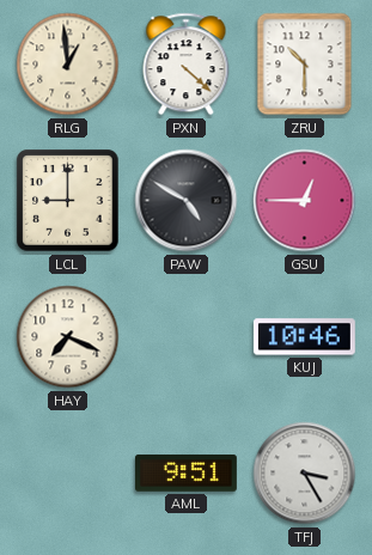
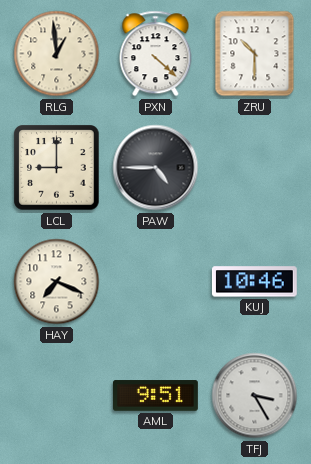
PAW: 4:50 -> 4:45 (156, 168)
GSU: 12:45 -> none (305, 201)
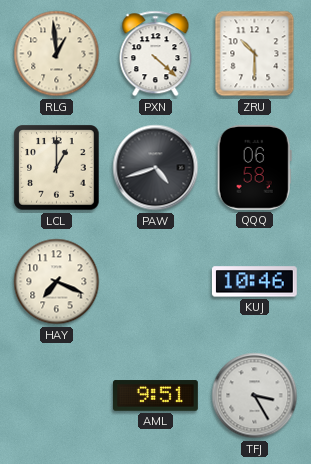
LCL: 9:00 -> 1:00 (57, 168)
PAW: 4:45 -> 4:42 (156, 168)
QQQ: none -> 06:58 (254, 167)
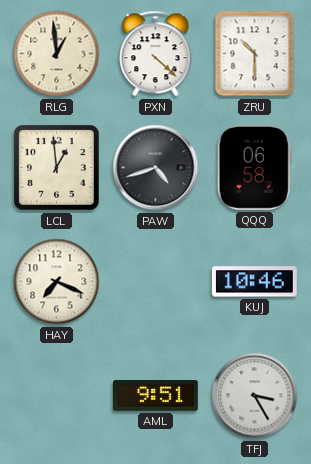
LCL: 1:00 -> 12:59 (57, 168)
